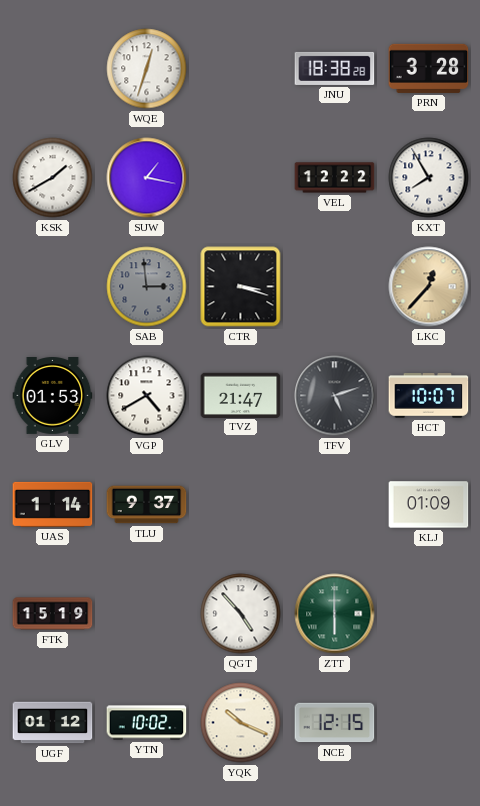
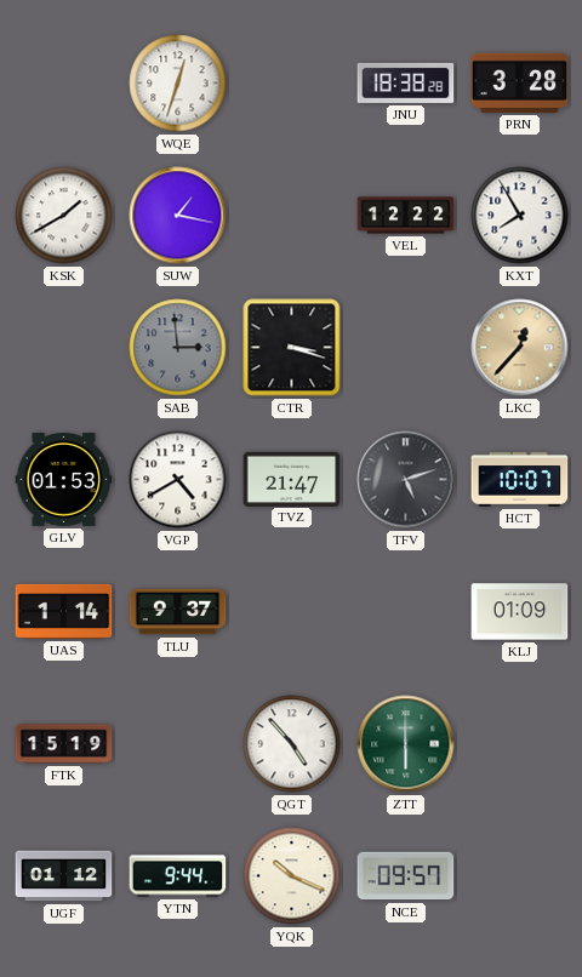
YTN: 10:02 -> 9:44 (178, 876)
NCE: 12:15 -> 09:57 (406, 876)
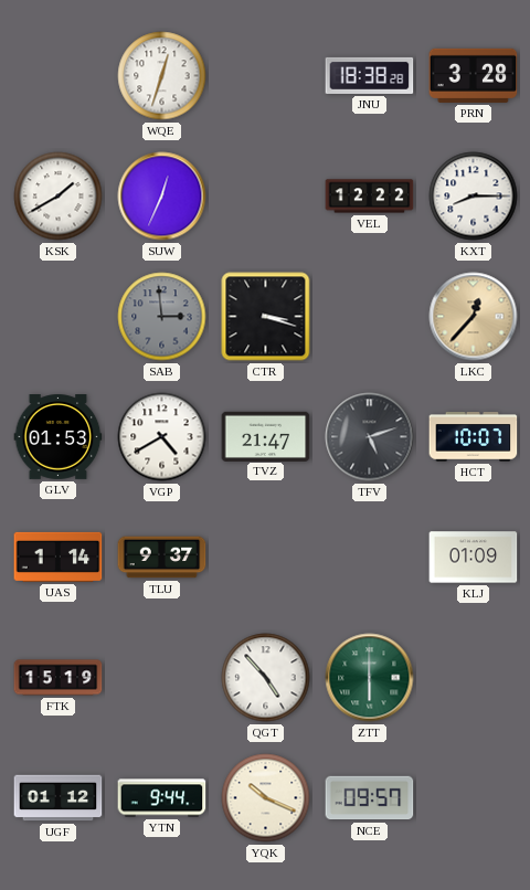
SUW: 1:17 -> 12:34 (162, 197)
KXT: 7:55 -> 8:15 (474, 197)
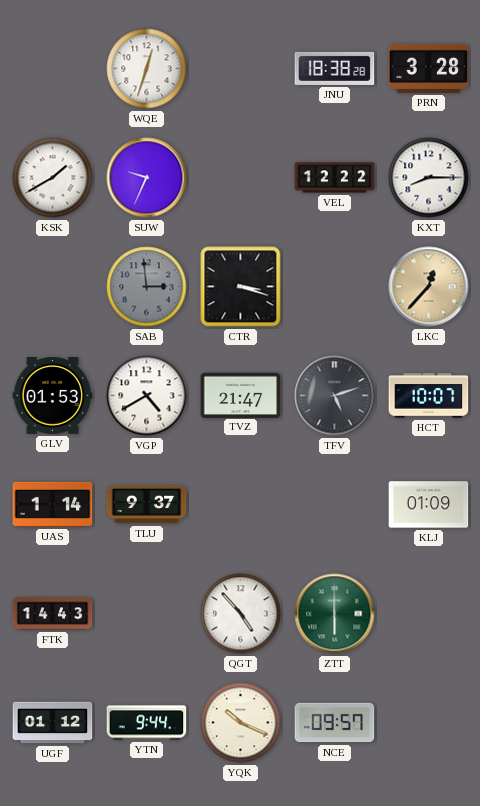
SUW: 12:34 -> 9:34 (147, 178)
FTK: 15:19 -> 14:43 (53, 614)
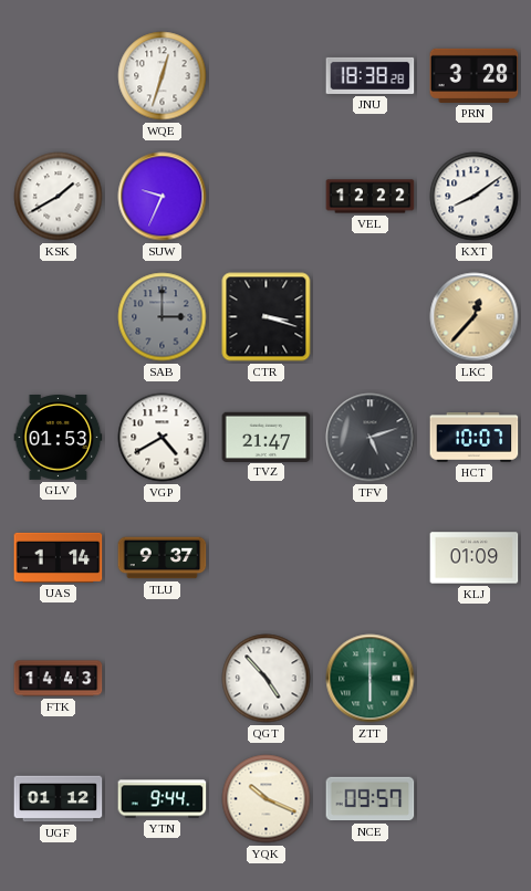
KXT: 8:15 -> 8:09 (475, 197)
SAB: 2:59 -> 3:00 (163, 317)
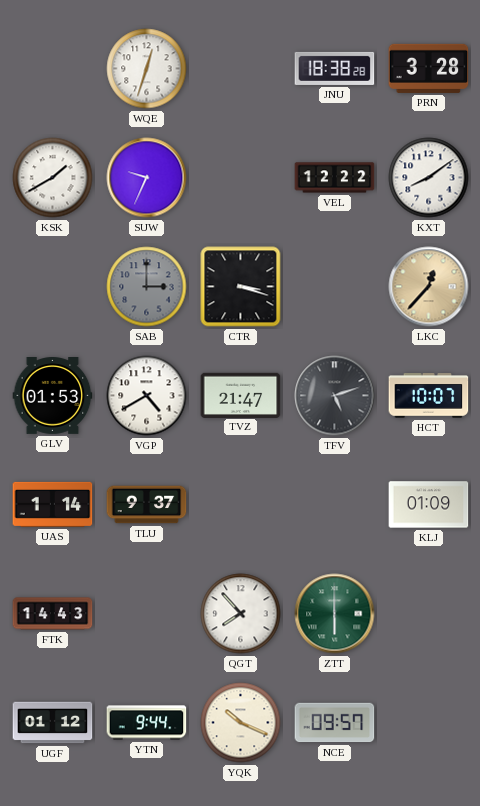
QGT: 4:53 -> 7:53 (241, 614)
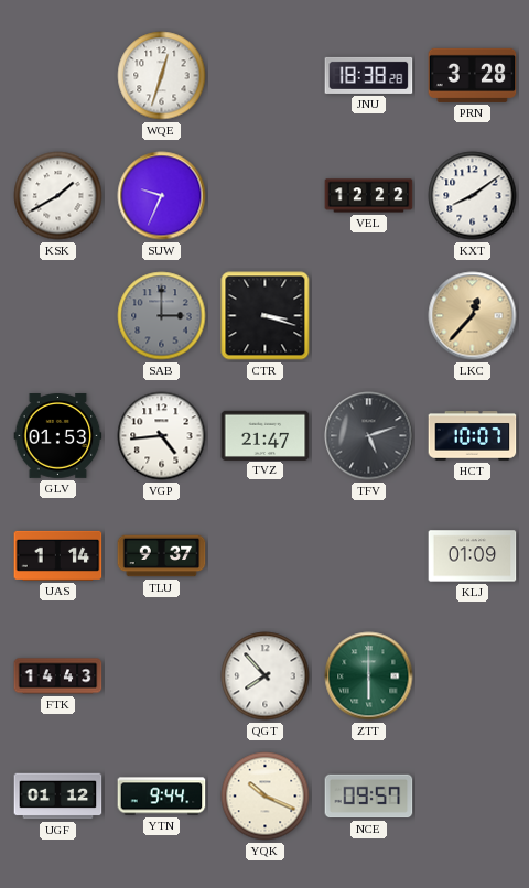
VGP: 4:40 -> 4:44 (162, 436)
